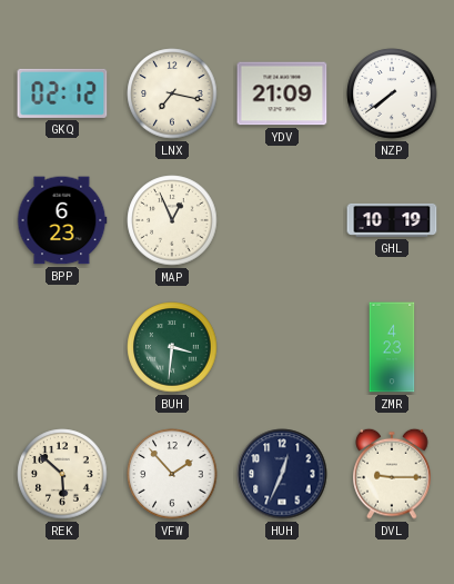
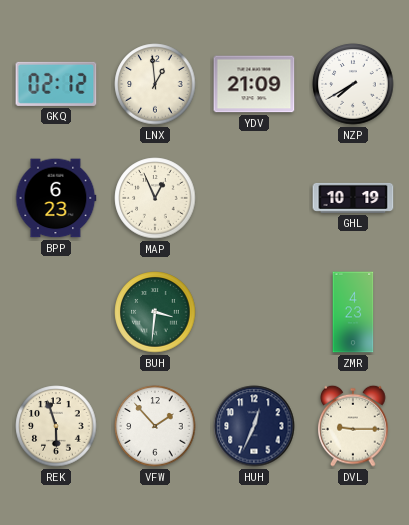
LNX: 7:17 -> 12:59 (155, 84)
NZP: 7:39 -> 7:40 (353, 84)
REK: 5:52 -> 5:57 (56, 426)
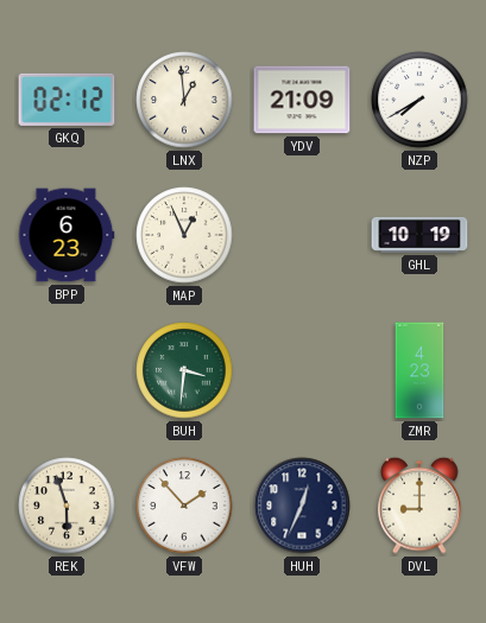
DVL: 9:15 -> 9:00 (419, 506)
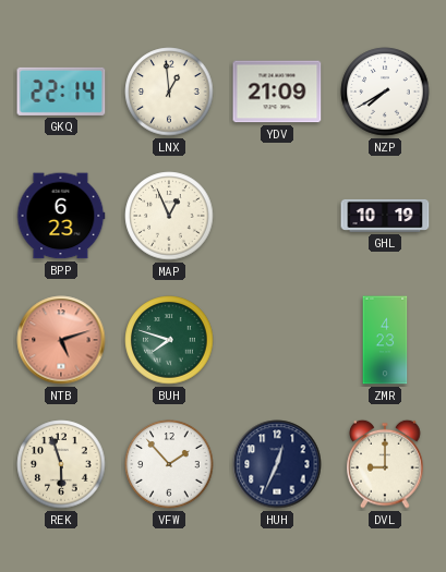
GKQ: 02:12 -> 22:14 (61, 92)
NTB: none -> 5:12 (61, 340)
BUH: 3:31 -> 7:48 (169, 340)
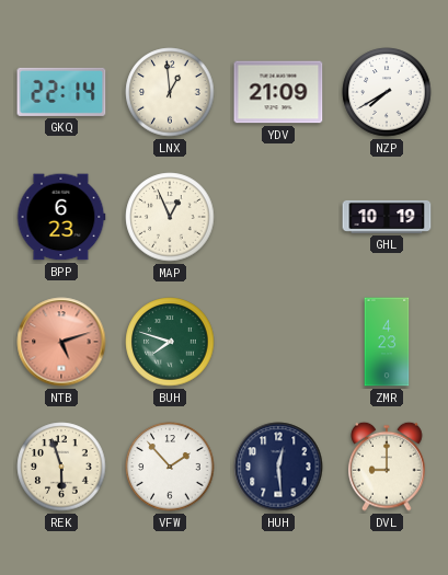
HUH: 12:34 -> 12:29 (278, 467)
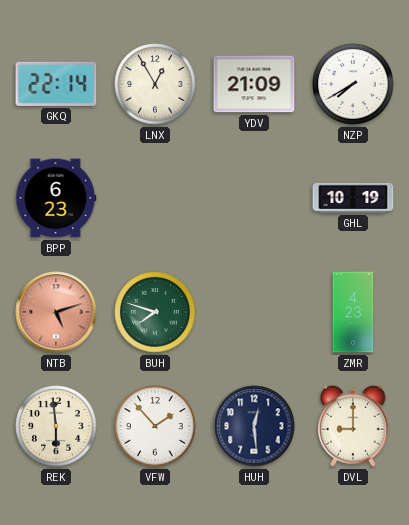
LNX: 12:59 -> 12:55 (155, 84)
MAP: 12:56 -> none (170, 217)
REK: 5:57 -> 5:59 (56, 426)
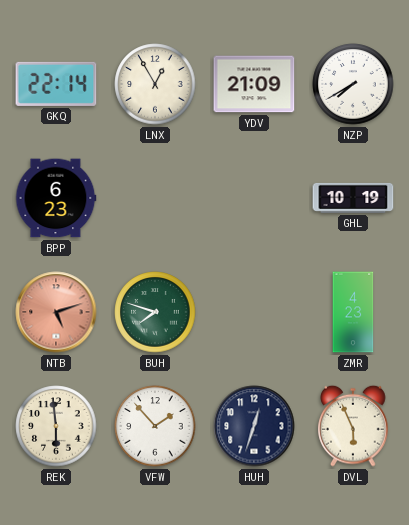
HUH: 12:29 -> 12:33 (254, 426)
DVL: 9:00 -> 5:56 (353, 426)
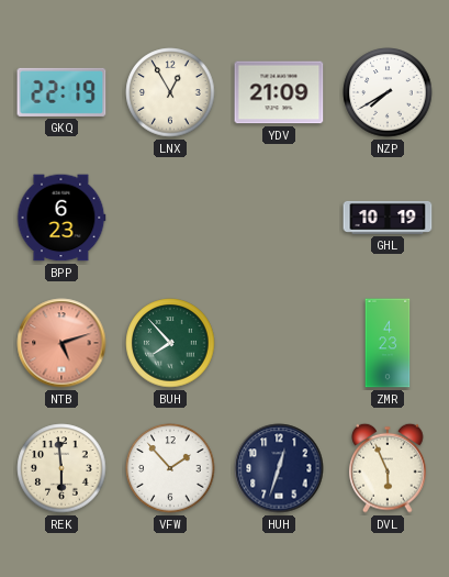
GKQ: 22:14 -> 22:19 (61, 92)
BUH: 7:48 -> 7:53 (170, 343)
